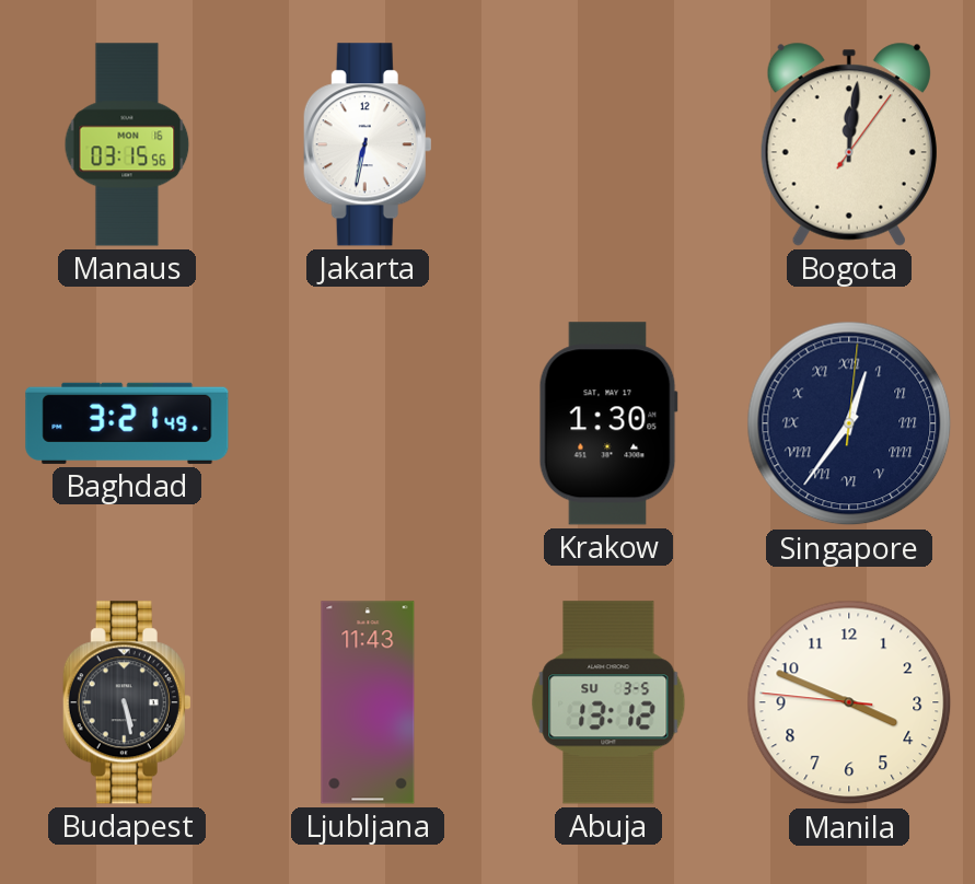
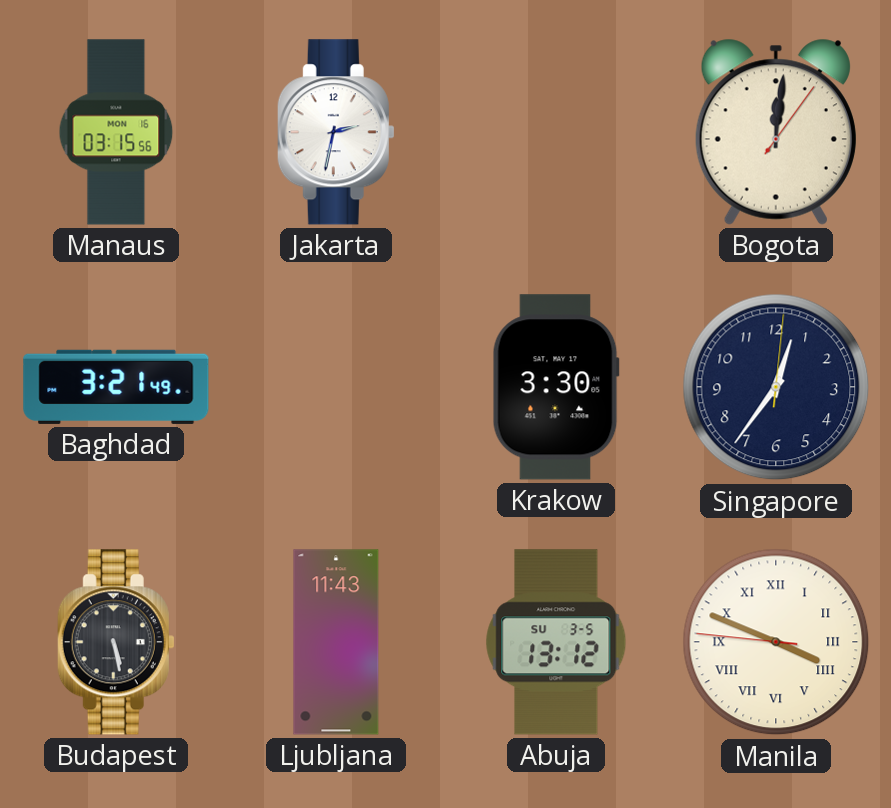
Jakarta: 6:32 -> 2:32 (336, 132)
Krakow: 1:30 -> 3:30 (556, 387)
Singapore numerals: Roman -> Arabic (776, 387)
Manila numerals: Arabic -> Roman (776, 642)
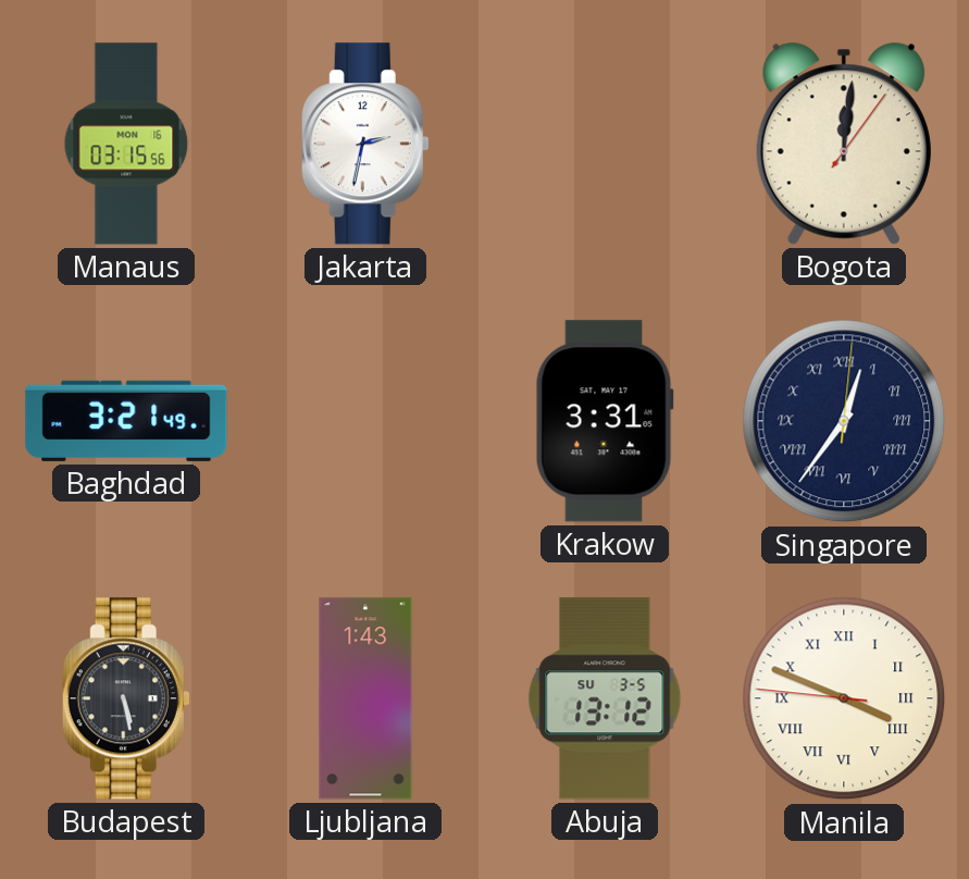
Krakow: 3:30 -> 3:31 (605, 421)
Singapore numerals: Arabic -> Roman (844, 421)
Ljubljana: 11:43 -> 1:43 (365, 698)
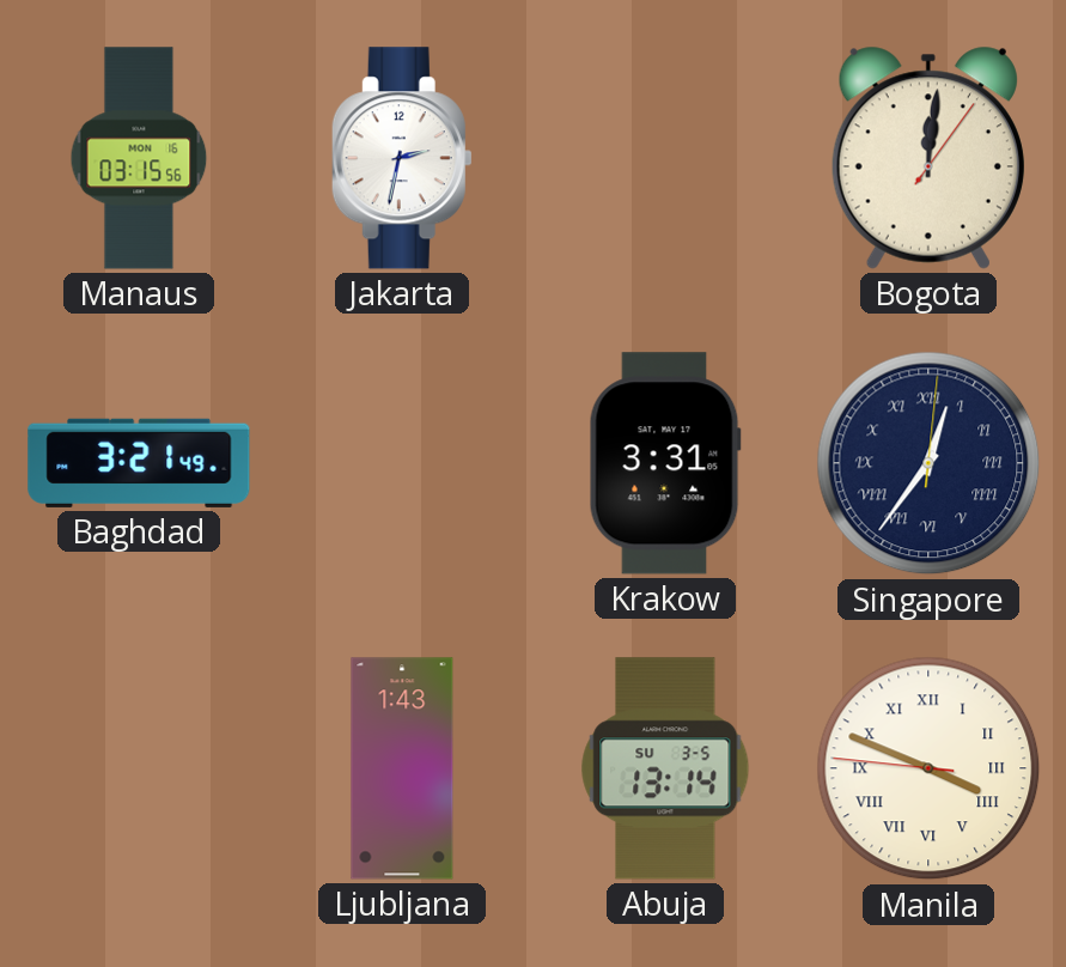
Budapest: 5:28 -> none (126, 698)
Abuja: 13:12 -> 13:14 (665, 768)
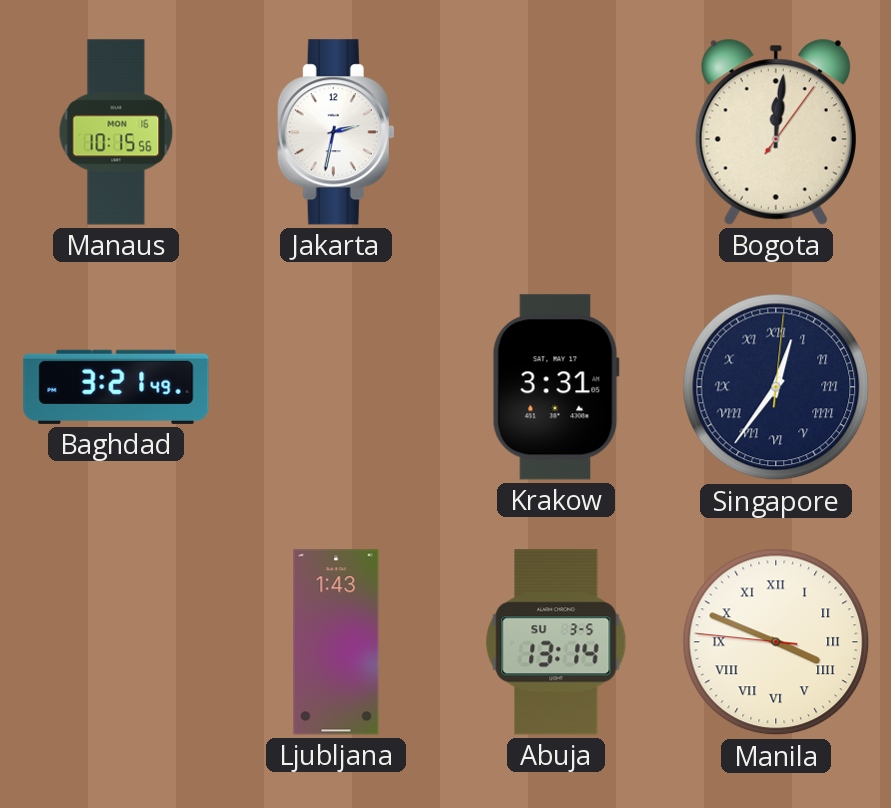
Manaus: 03:15 -> 10:15 (116, 132)
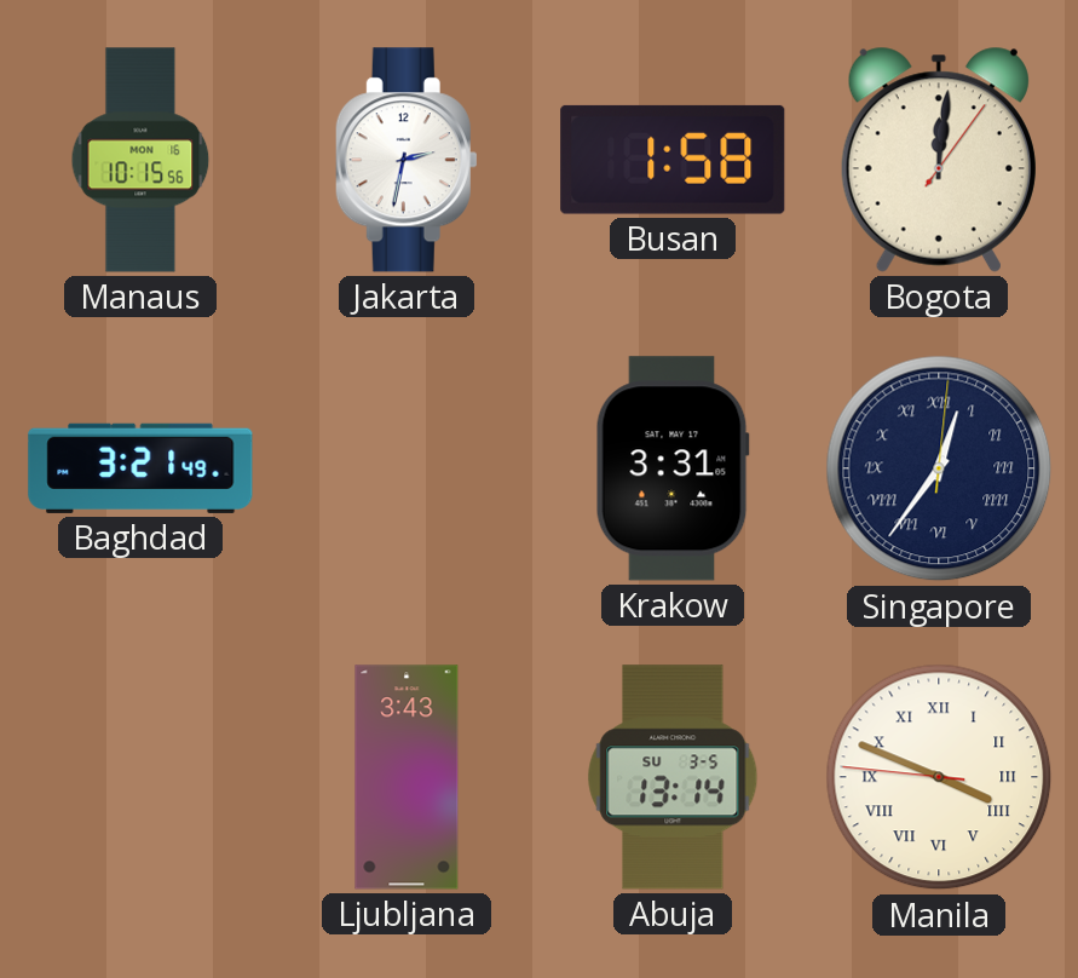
Busan: none -> 1:58 (673, 160)
Ljubljana: 1:43 -> 3:43 (407, 777)
